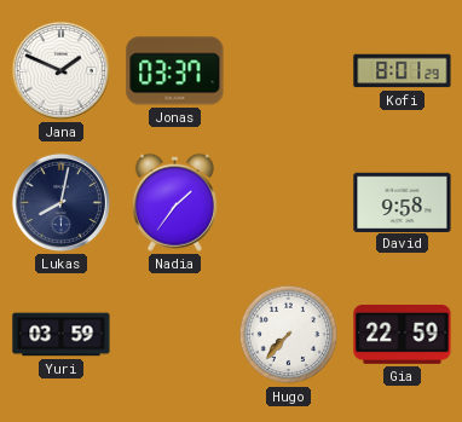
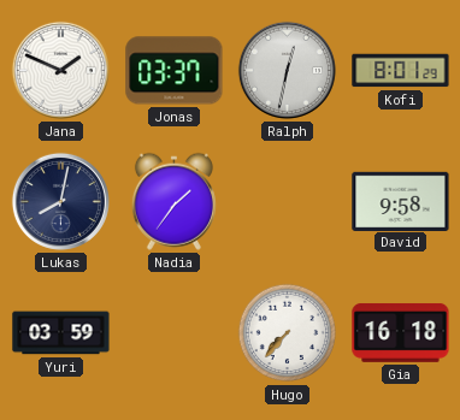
Ralph: none -> 12:32 (287, 70)
Gia: 22:59 -> 16:18 (401, 333)
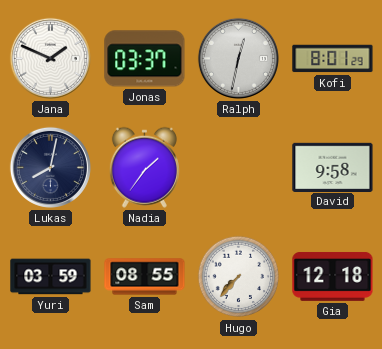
Sam: none -> 08:55 (145, 277)
Gia: 16:18 -> 12:18 (333, 277)
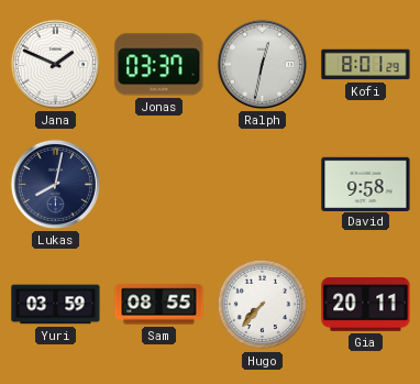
Nadia: 1:36 -> none (144, 167)
Gia: 12:18 -> 20:11 (366, 305)
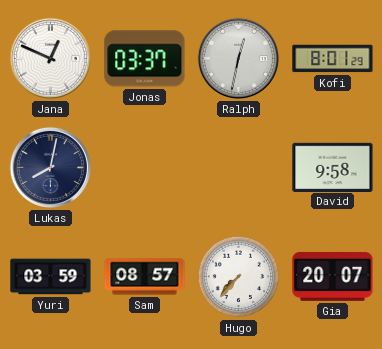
Jana: 1:49 -> 12:49 (50, 58)
Sam: 08:55 -> 08:57 (145, 277)
Gia: 20:11 -> 20:07 (333, 277)
